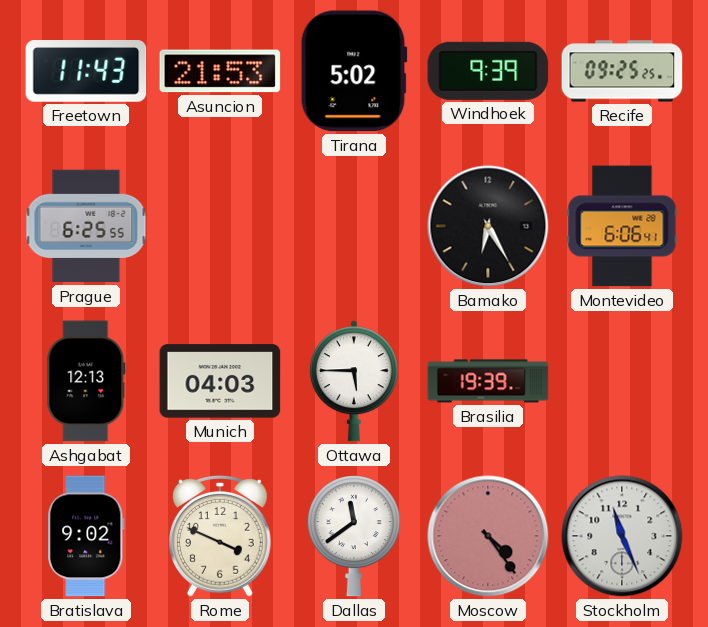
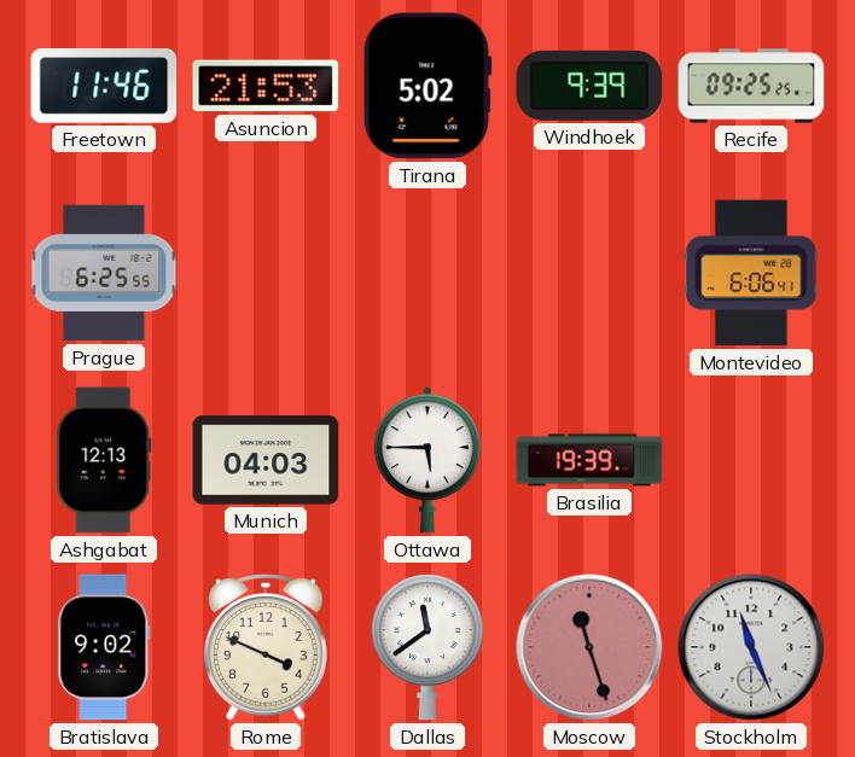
Freetown: 11:43 -> 11:46 (104, 87)
Bamako: 6:25 -> none (488, 226)
Moscow: 4:24 -> 11:27 (589, 647)
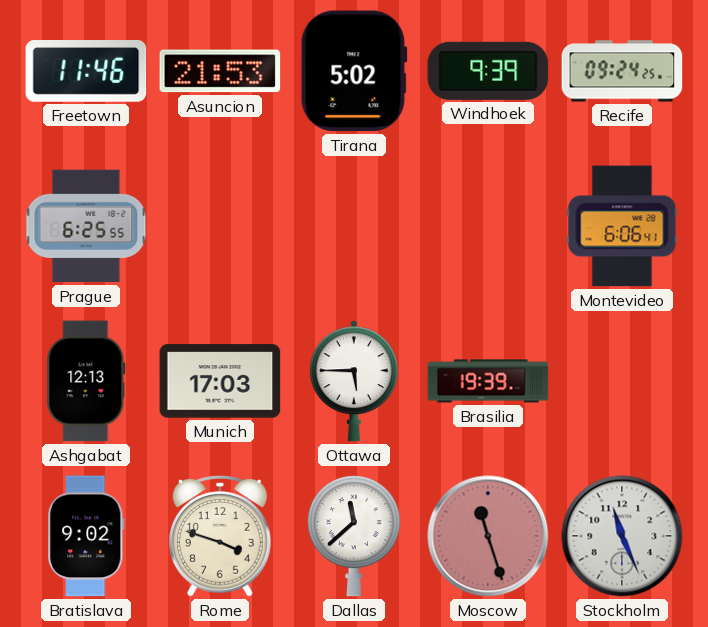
Recife: 09:25 -> 09:24 (622, 71)
Munich: 04:03 -> 17:03 (220, 381)
Rome: 3:49 -> 3:48 (221, 537)
Dallas: 11:39 -> 11:38 (354, 536)
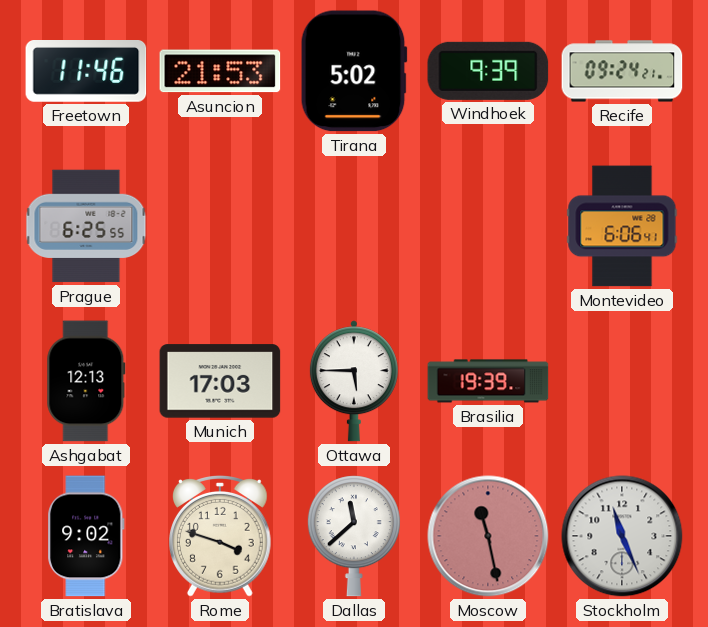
Recife: 09:24:25 -> 09:24:21 (622, 71)
Moscow: 11:27 -> 11:28 (488, 536)
